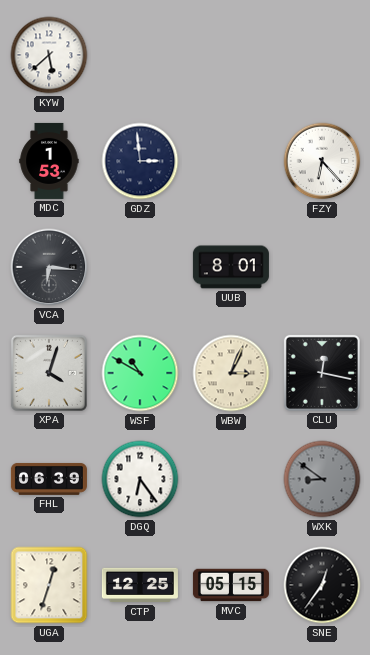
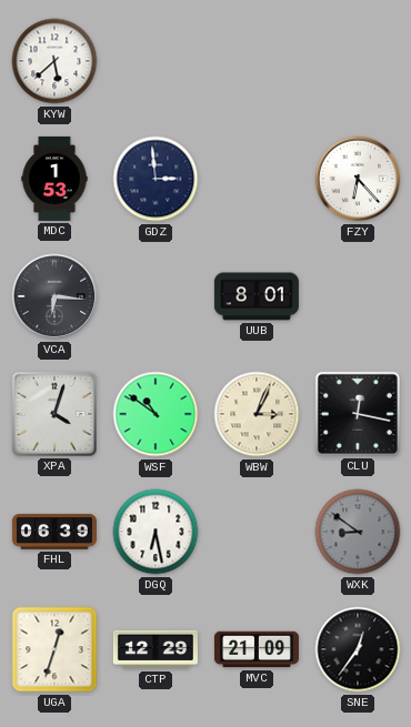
WSF: 10:50 -> 10:51 (156, 414)
DGQ: 6:24 -> 6:28 (156, 532)
CTP: 12:25 -> 12:29 (156, 649)
MVC: 05:15 -> 21:09 (257, 649)
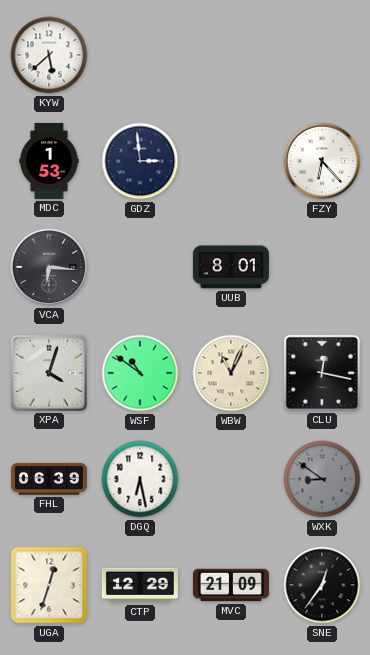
WBW: 3:04 -> 11:04 (231, 373)
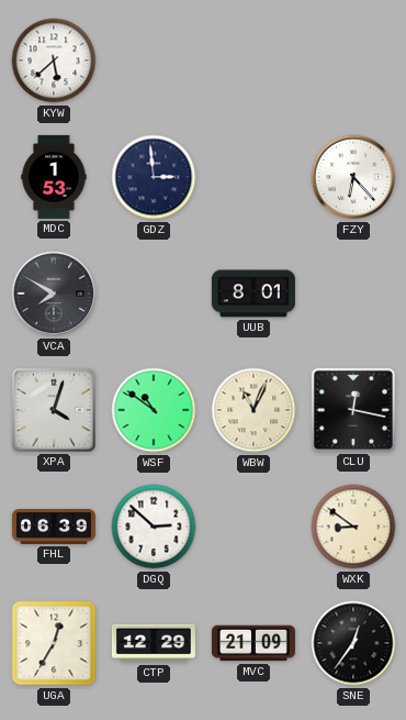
VCA: 6:16 -> 7:50 (54, 293)
DGQ: 6:28 -> 2:52 (154, 527)
WXK dial: grey -> cream (353, 527)
UGA: 12:33 -> 12:35 (54, 643)
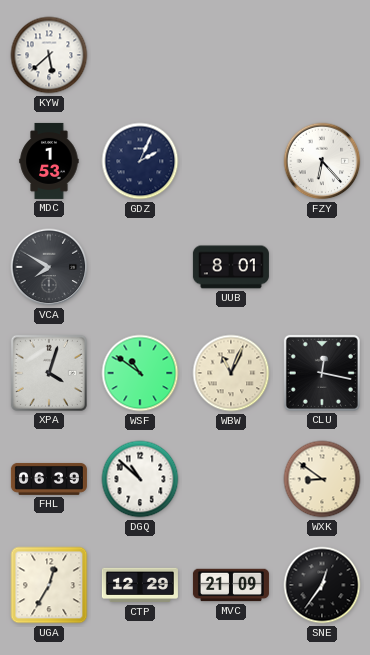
GDZ: 2:59 -> 2:04 (140, 161)
DGQ: 2:52 -> 10:52 (140, 479)
